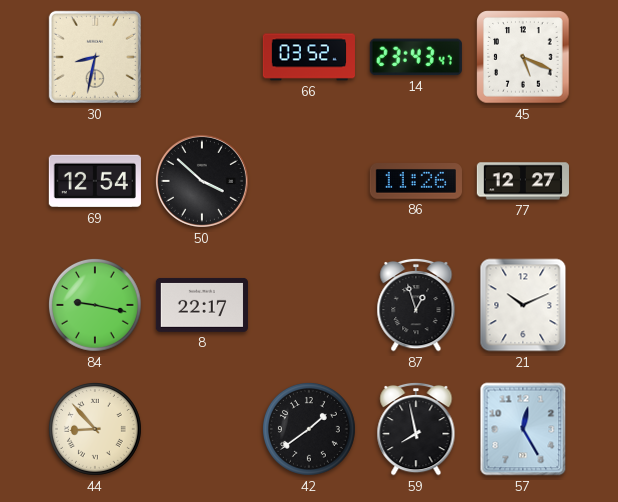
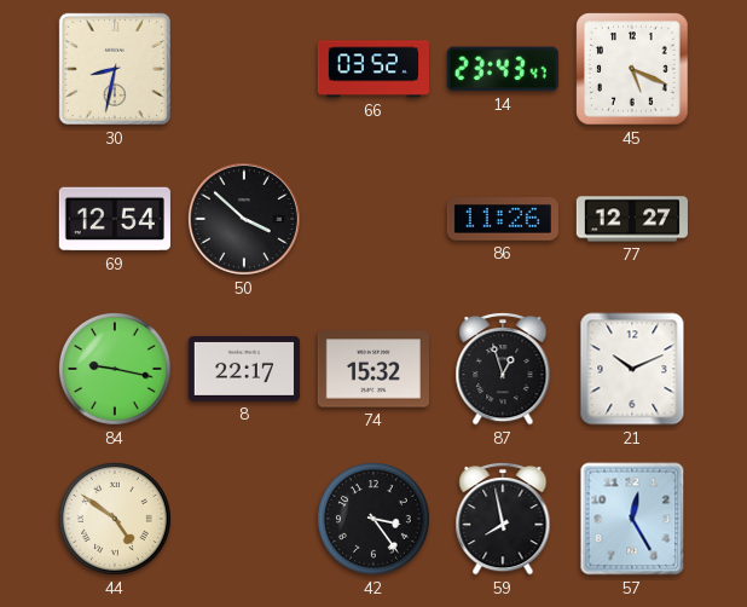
74: none -> 15:32 (373, 369)
44: 8:53 -> 4:51 (115, 519)
42: 1:39 -> 3:24 (373, 519)
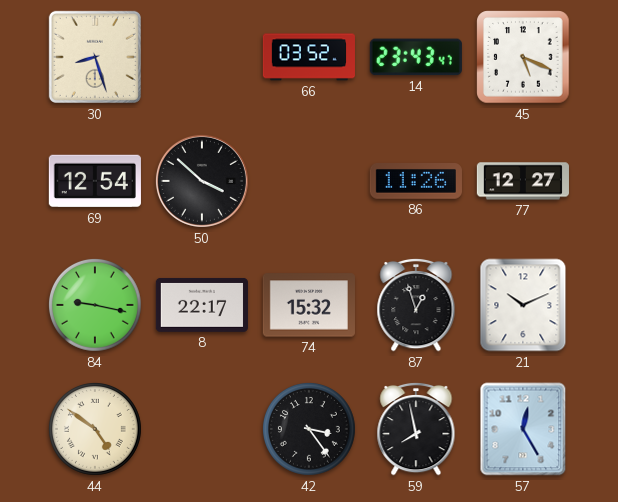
30: 8:32 -> 8:27 (95, 57)
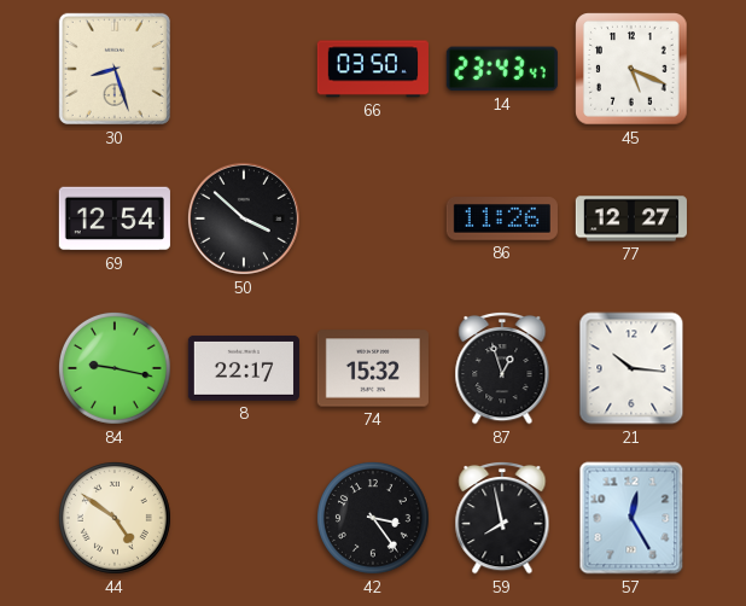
66: 03:52 -> 03:50 (373, 69)
21: 10:11 -> 10:16 (631, 368)
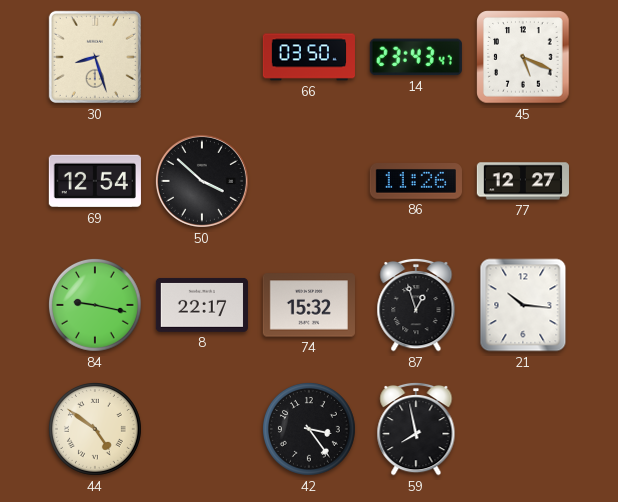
57: 12:25 -> none (631, 518)
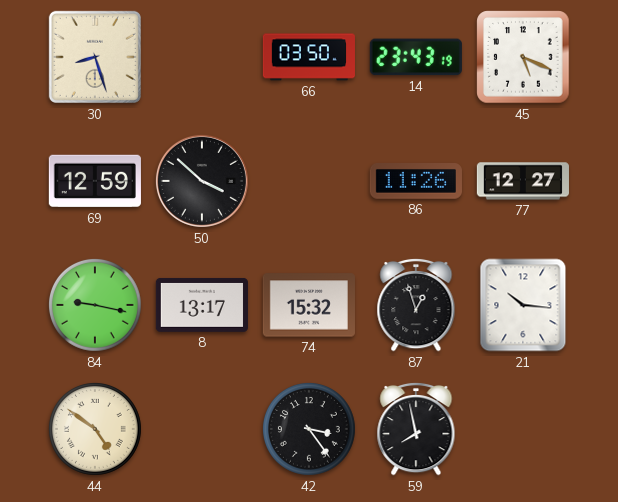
14: 23:43:47 -> 23:43:19 (416, 57)
69: 12:54 -> 12:59 (95, 181)
8: 22:17 -> 13:17 (202, 305)
